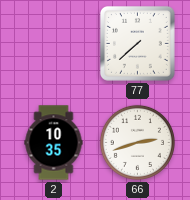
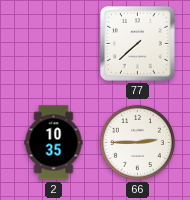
66: 2:42 -> 2:45 (137, 142)
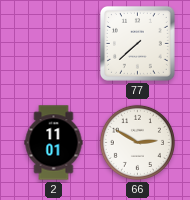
2: 10:35 -> 11:01 (54, 143)
66: 2:45 -> 2:50 (137, 142)
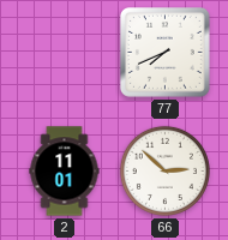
77: 7:38 -> 7:41 (166, 53)
66: 2:50 -> 2:52 (164, 170)
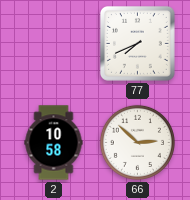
2: 11:01 -> 10:58 (54, 143)
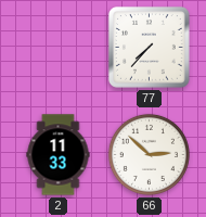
77: 7:41 -> 7:37 (150, 48)
2: 10:58 -> 11:33 (59, 155)
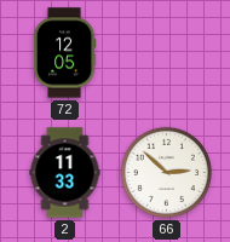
72: none -> 12:05 (64, 53)
77: 7:37 -> none (150, 48)
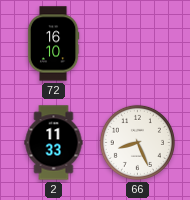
72: 12:05 -> 16:10 (53, 44)
66: 2:52 -> 8:26 (137, 142)
